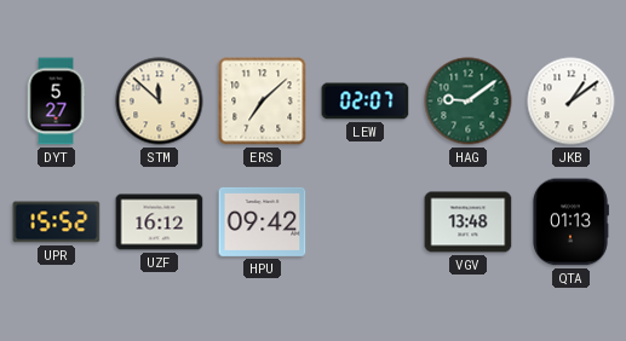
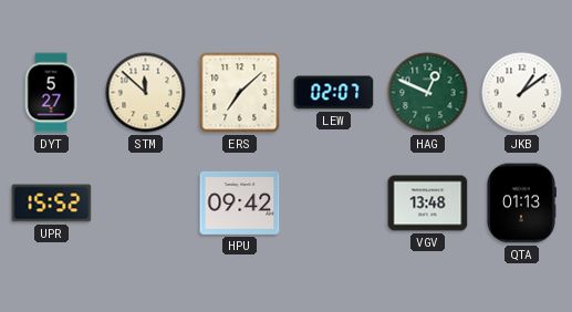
HAG: 9:09 -> 12:49 (428, 93)
UZF: 16:12 -> none (160, 222)
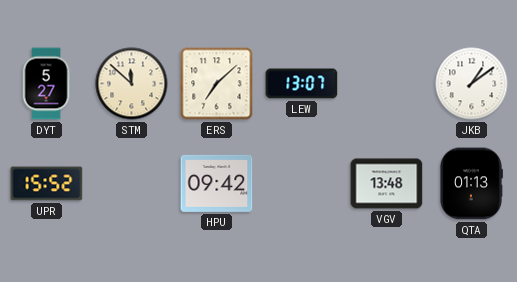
LEW: 02:07 -> 13:07 (302, 84)
HAG: 12:49 -> none (428, 93)
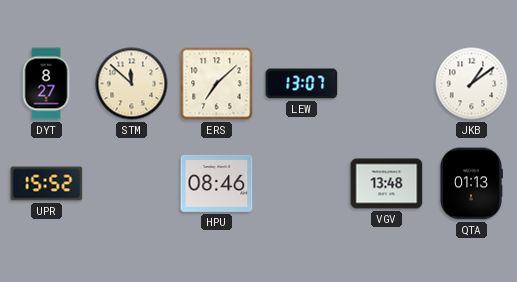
DYT: 5:27 -> 8:27 (46, 84)
HPU: 09:42 -> 08:46 (217, 183)
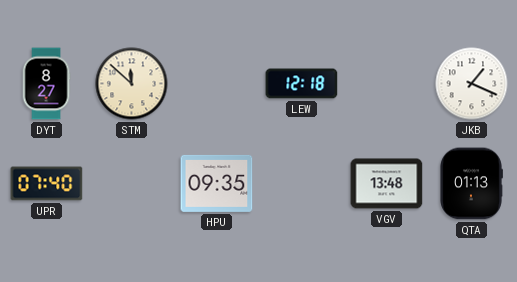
ERS: 7:08 -> none (217, 84)
LEW: 13:07 -> 12:18 (302, 84)
JKB: 1:09 -> 1:19 (472, 84)
UPR: 15:52 -> 07:40 (47, 184)
HPU: 08:46 -> 09:35 (217, 183)
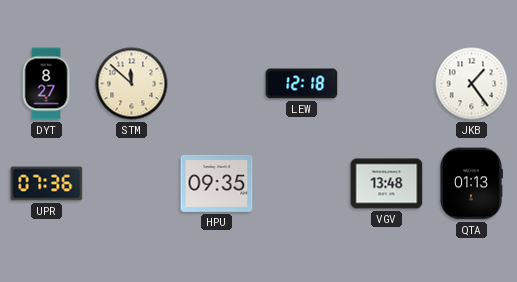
JKB: 1:19 -> 1:24 (472, 84)
UPR: 07:40 -> 07:36 (47, 184)
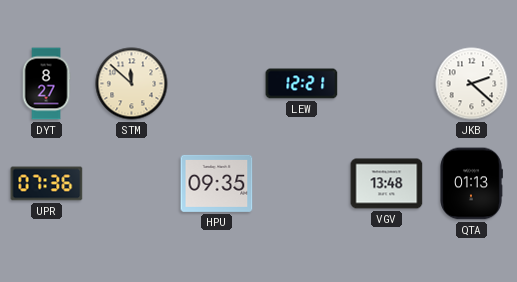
LEW: 12:18 -> 12:21 (302, 84)
JKB: 1:24 -> 2:22 (472, 84)
